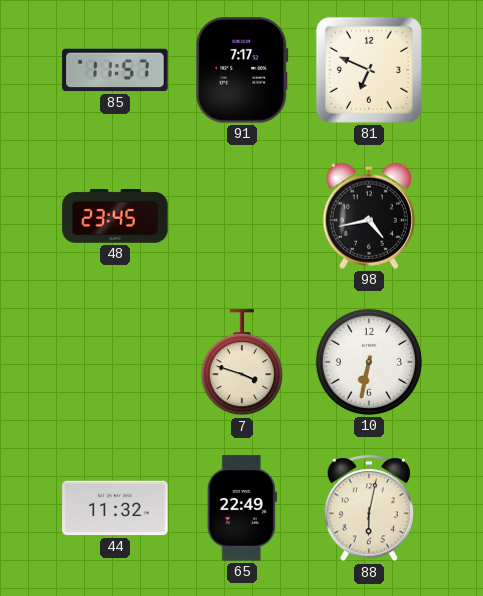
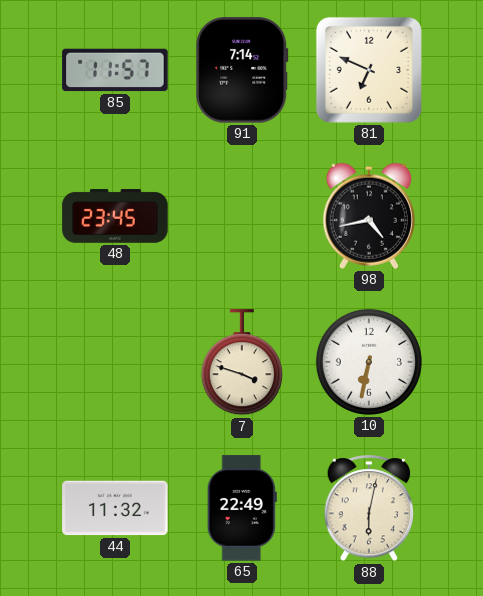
91: 7:17 -> 7:14 (242, 70)
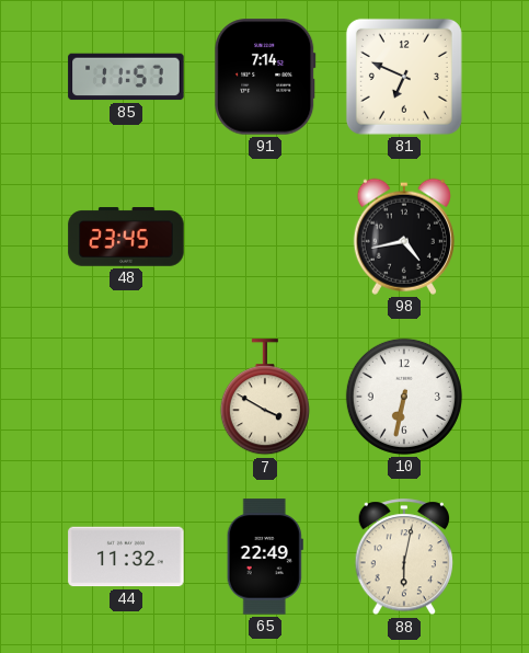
7: 3:48 -> 3:50 (265, 398)
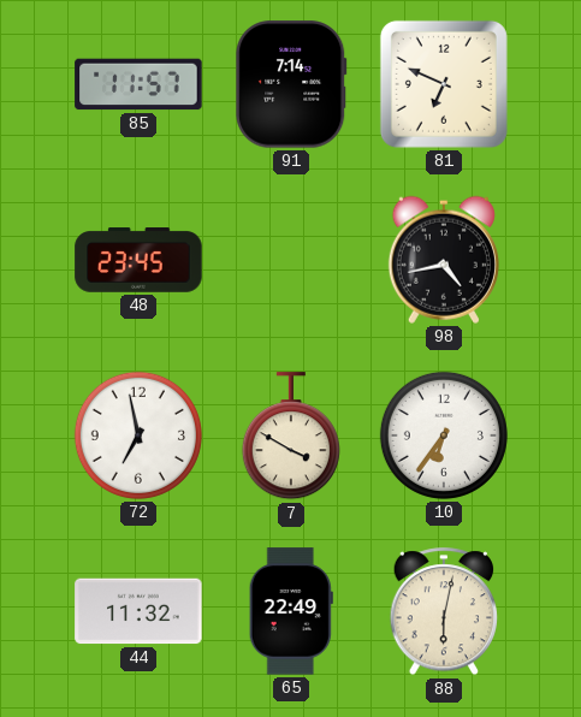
72: none -> 6:58 (138, 435)
10: 6:32 -> 6:36 (444, 435)
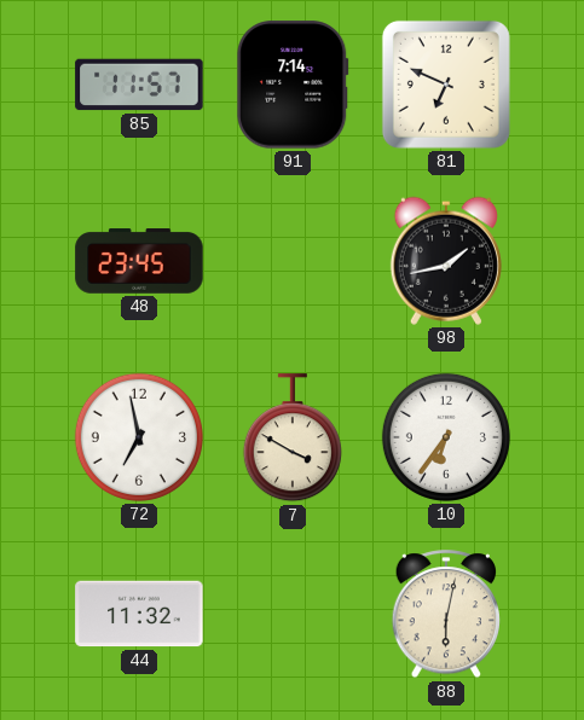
98: 4:43 -> 1:43 (446, 261)
65: 22:49 -> none (291, 611)
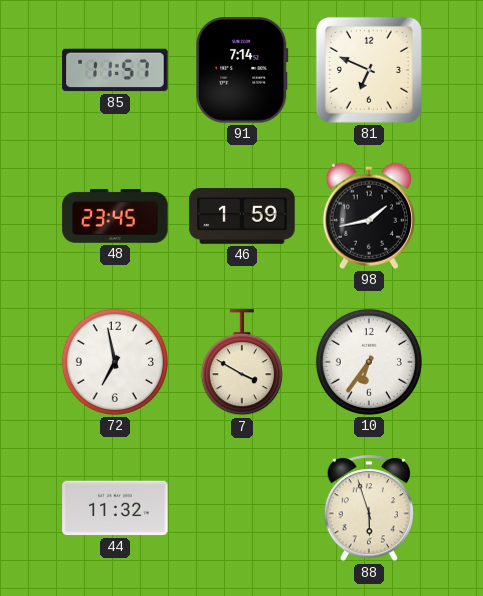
46: none -> 1:59 (242, 216)
88: 6:02 -> 5:57 (369, 509)
